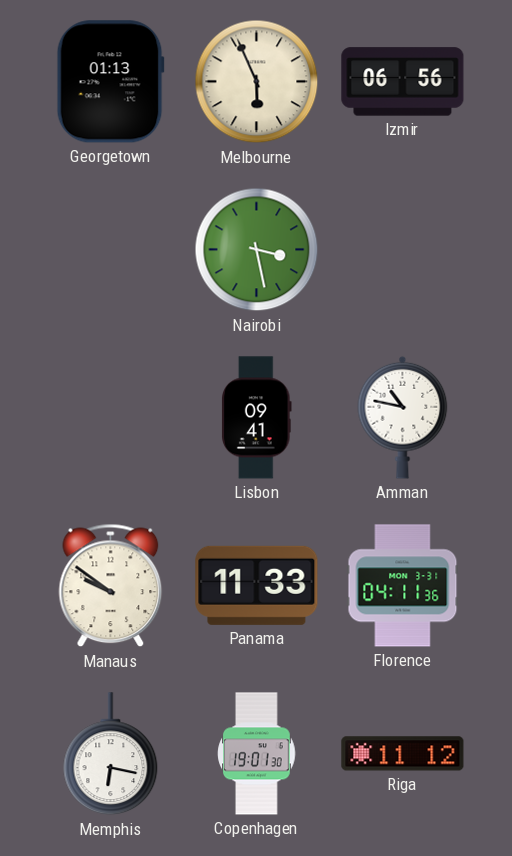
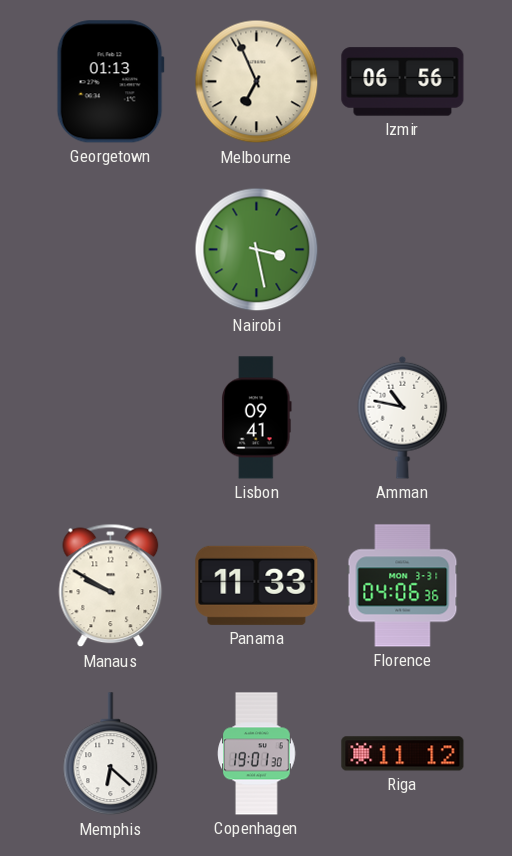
Melbourne: 5:56 -> 6:56 (257, 82)
Manaus: 9:51 -> 9:50 (111, 586)
Florence: 04:11 -> 04:06 (403, 586)
Memphis: 6:17 -> 6:22 (111, 754)
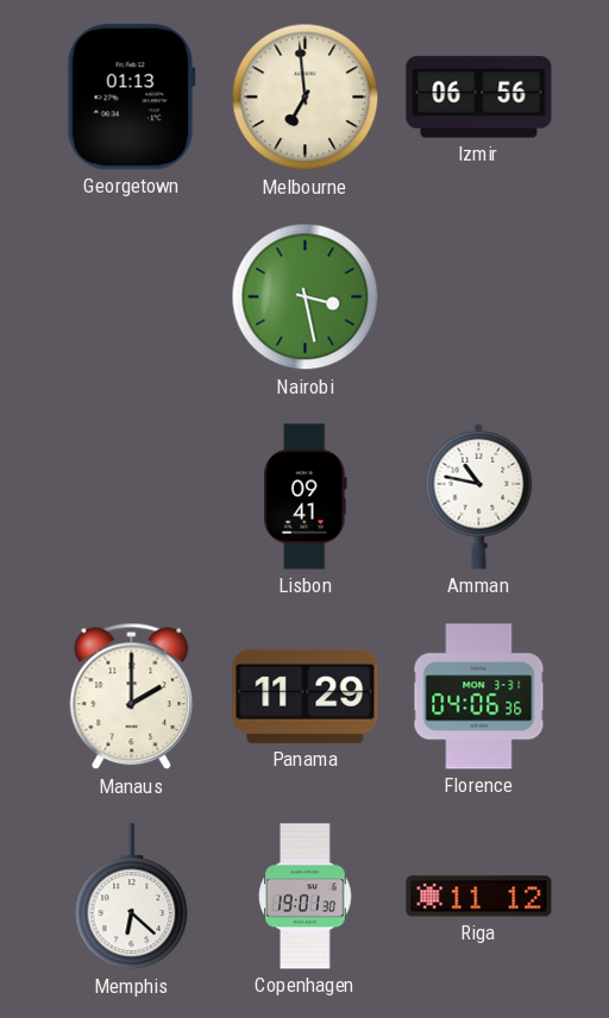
Melbourne: 6:56 -> 6:59 (306, 98)
Manaus: 9:50 -> 2:00 (132, 697)
Panama: 11:33 -> 11:29 (306, 696)
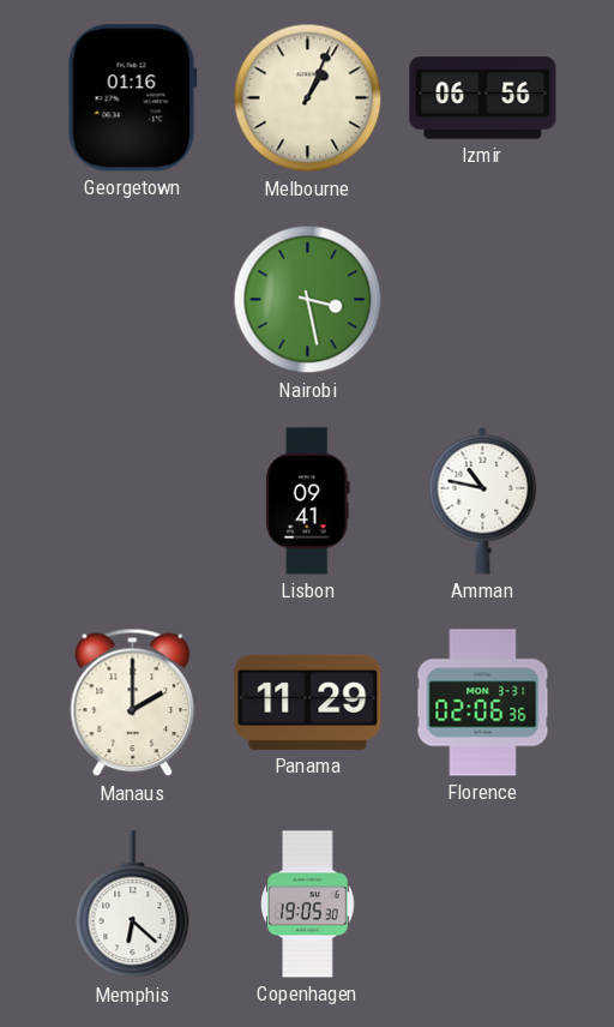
Georgetown: 01:13 -> 01:16 (132, 98)
Melbourne: 6:59 -> 1:04 (308, 98)
Florence: 04:06 -> 02:06 (483, 703)
Copenhagen: 19:01 -> 19:05 (308, 905)
Riga: 11:12 -> none (479, 897)
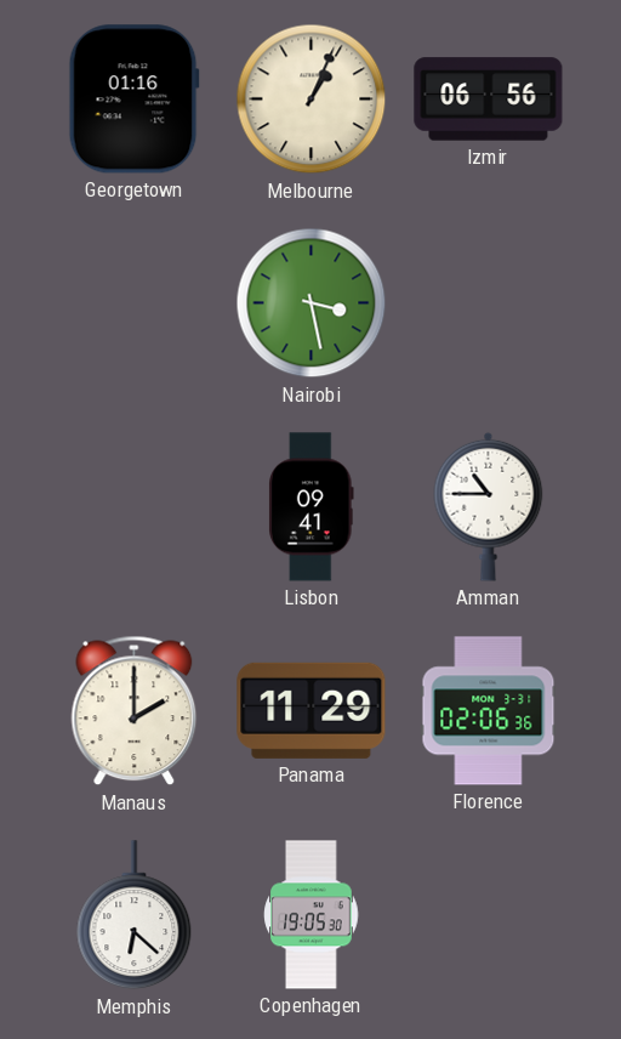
Amman: 10:47 -> 10:45 (489, 506)
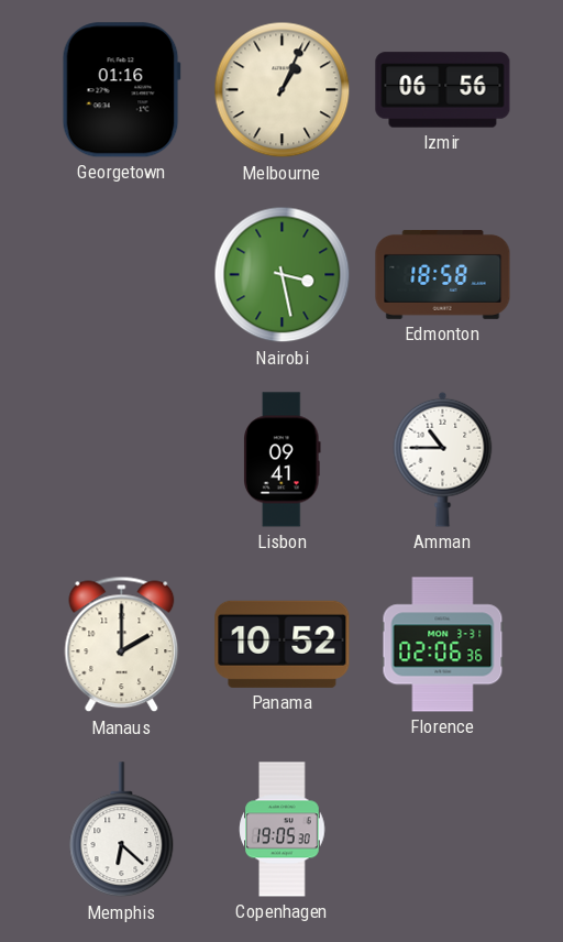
Edmonton: none -> 18:58 (443, 274)
Panama: 11:29 -> 10:52 (283, 644)
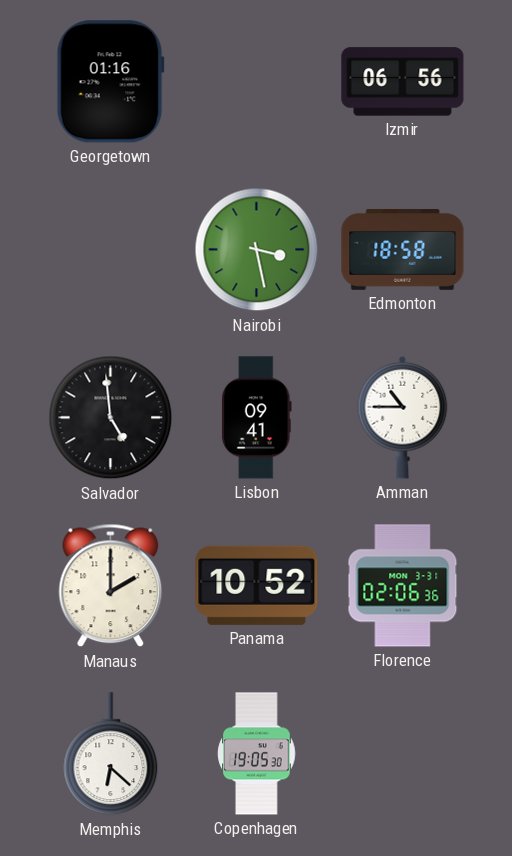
Melbourne: 1:04 -> none (283, 90)
Salvador: none -> 4:59 (111, 418)
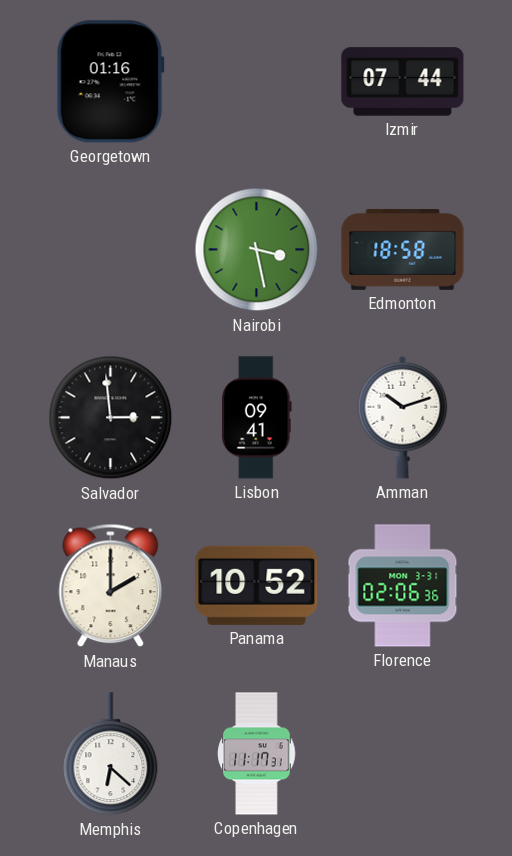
Izmir: 06:56 -> 07:44 (403, 82)
Salvador: 4:59 -> 2:59 (111, 418)
Amman: 10:45 -> 10:12 (403, 417)
Copenhagen: 19:05 -> 11:17 (257, 754)
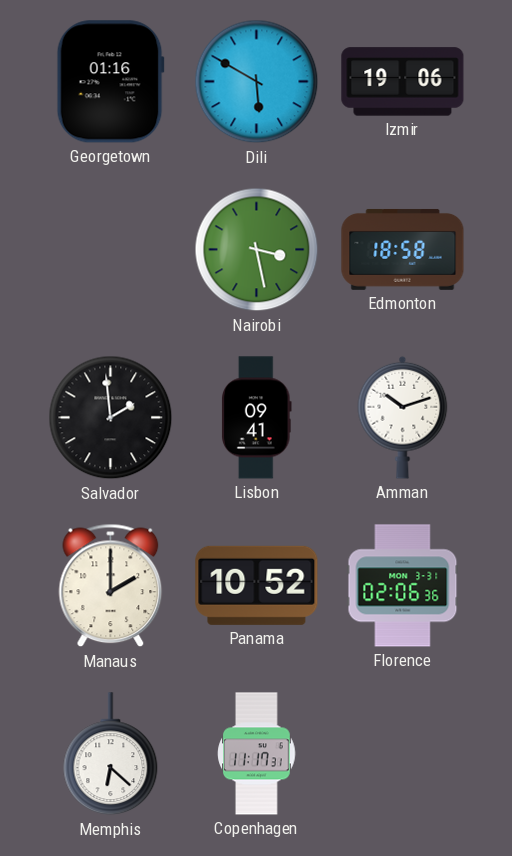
Dili: none -> 5:50 (257, 82)
Izmir: 07:44 -> 19:06 (403, 82)
Salvador: 2:59 -> 1:59 (111, 418)
